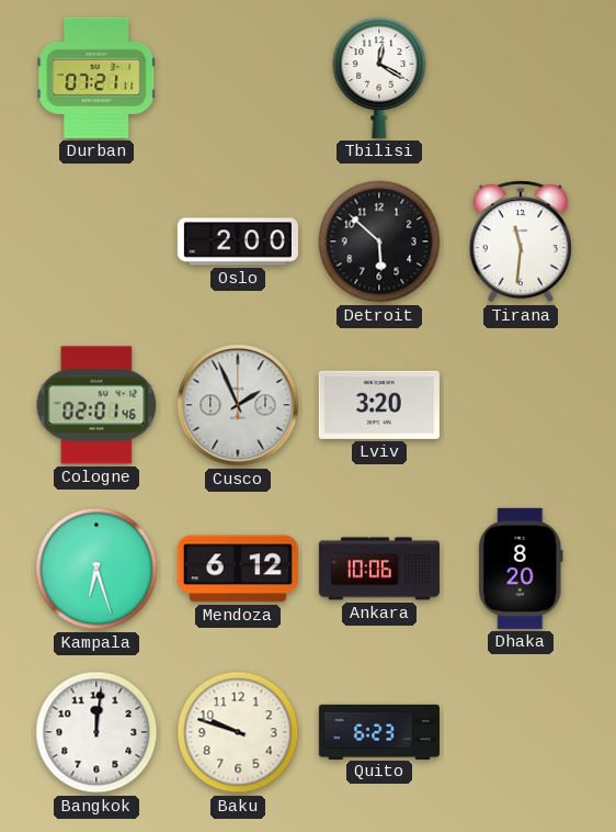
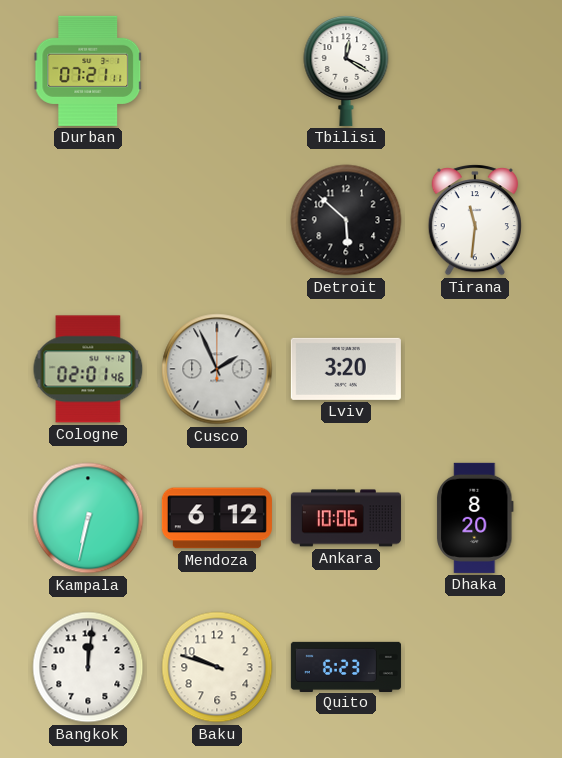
Oslo: 2:00 -> none (238, 241)
Kampala: 6:27 -> 6:32 (88, 518)
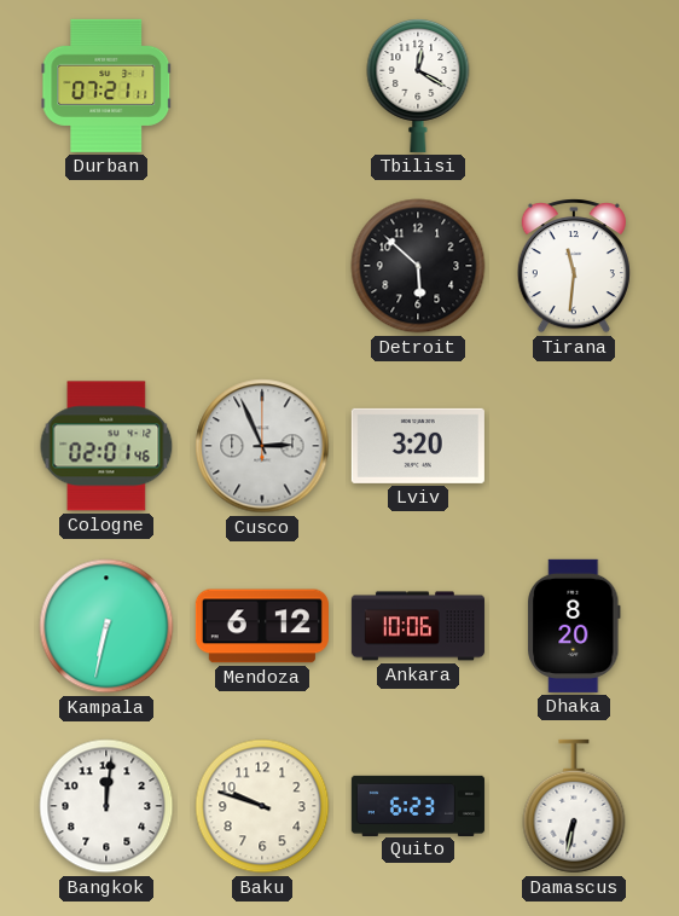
Cusco: 1:56 -> 2:56 (262, 446)
Damascus: none -> 6:32 (574, 806)
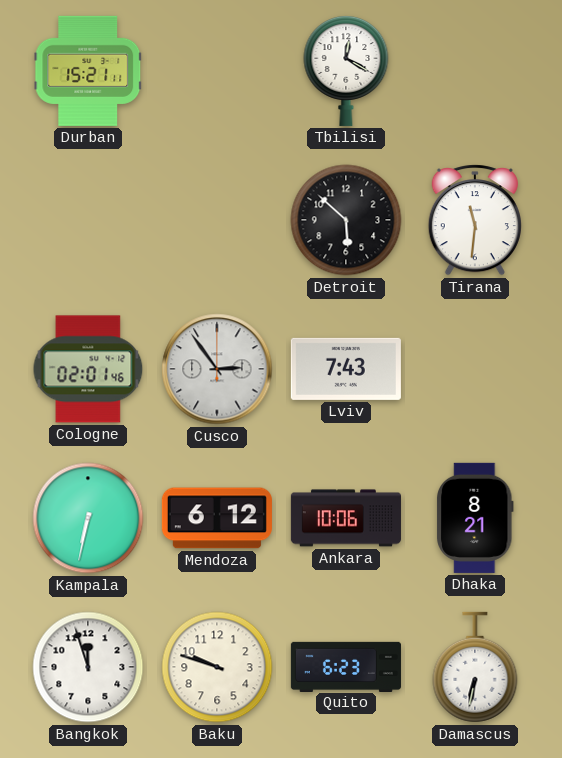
Durban: 07:21 -> 15:21 (88, 71)
Cusco: 2:56 -> 2:54 (217, 369)
Lviv: 3:20 -> 7:43 (346, 369)
Dhaka: 8:20 -> 8:21 (476, 518)
Bangkok: 12:01 -> 11:57 (88, 667)
